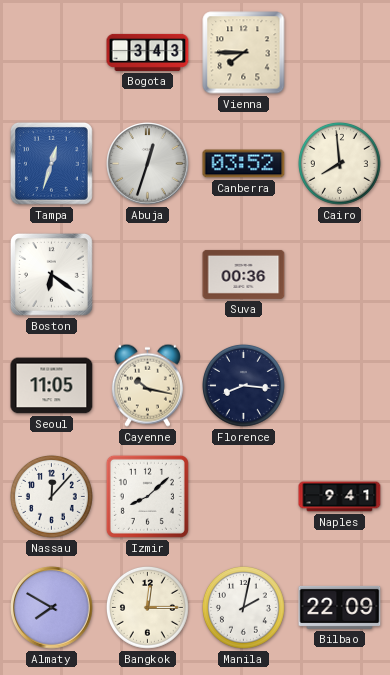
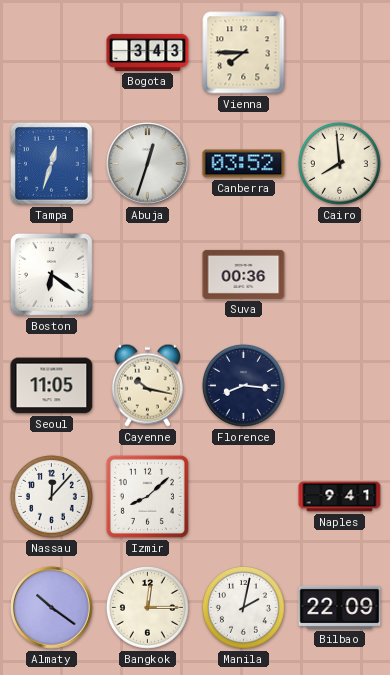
Almaty: 7:50 -> 10:21 (52, 608)
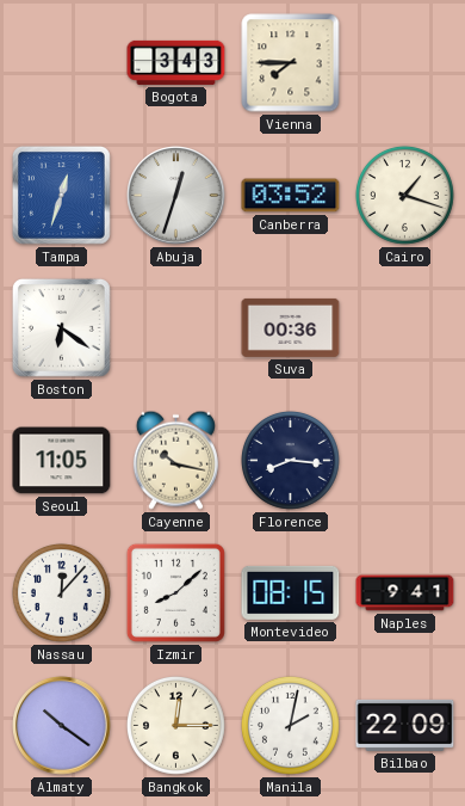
Cairo: 7:59 -> 1:18 (404, 195)
Montevideo: none -> 08:15 (291, 592)
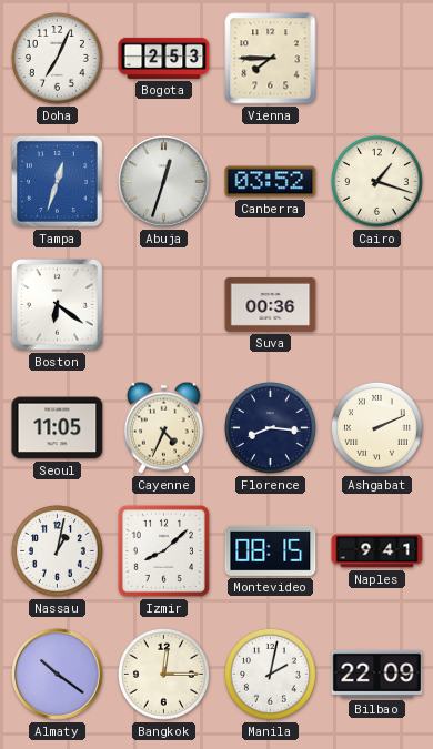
Doha: none -> 7:04 (57, 58)
Bogota: 3:43 -> 2:53 (164, 58)
Cayenne: 10:17 -> 4:34 (163, 427)
Ashgabat: none -> 2:11 (376, 427)
Nassau: 12:07 -> 1:02 (57, 550)
